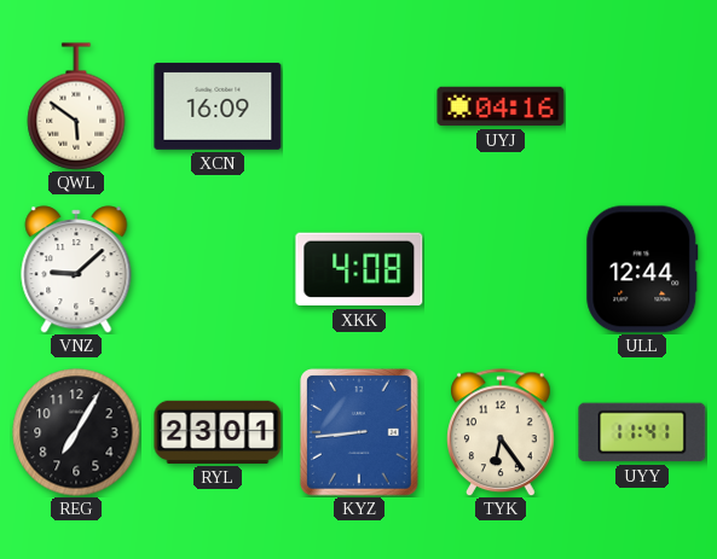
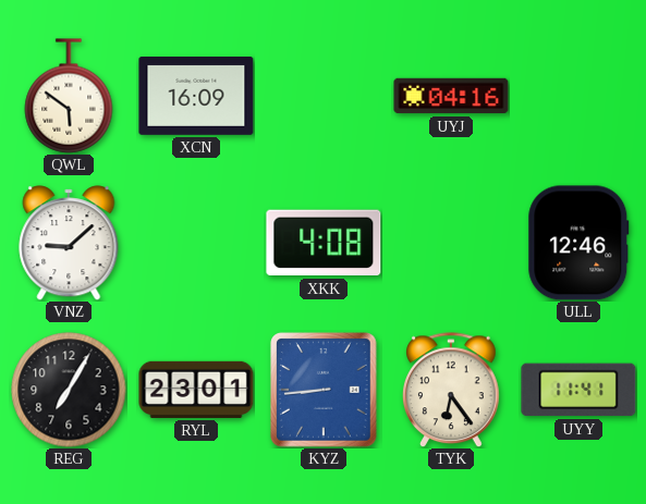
ULL: 12:44 -> 12:46 (578, 243)
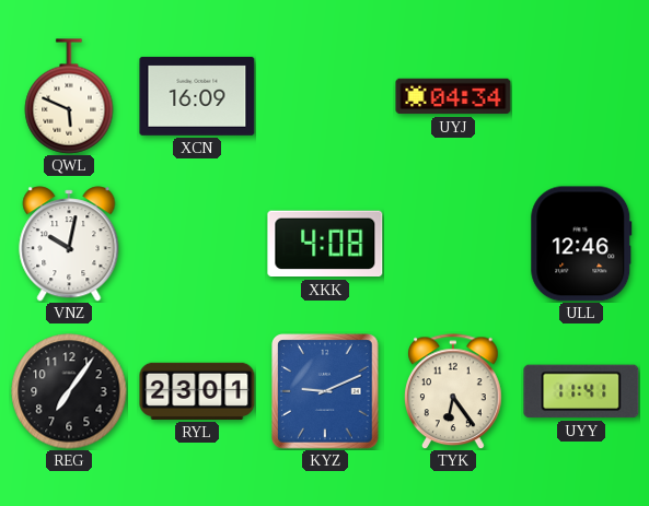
QWL: 5:51 -> 5:49 (69, 96)
UYJ: 04:16 -> 04:34 (453, 96)
VNZ: 9:08 -> 10:02 (69, 244)
REG: 7:05 -> 7:06 (69, 391)
KYZ: 8:44 -> 9:11 (325, 391)
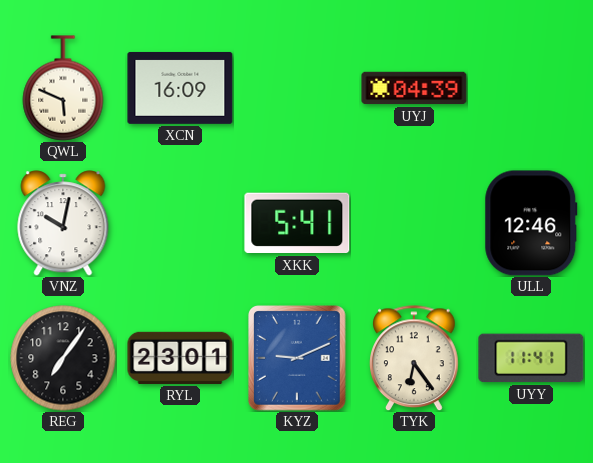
UYJ: 04:34 -> 04:39 (414, 88)
XKK: 4:08 -> 5:41 (297, 223)
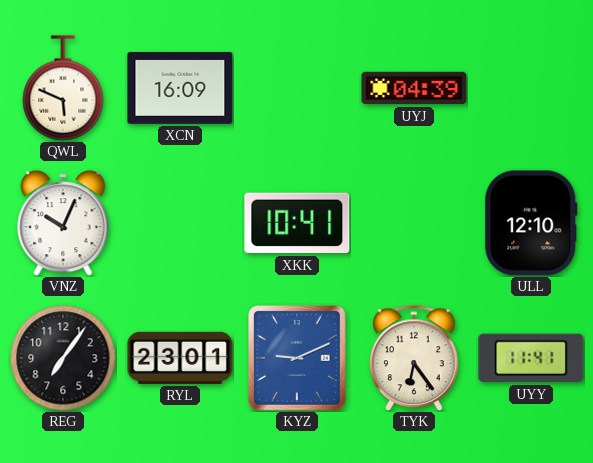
VNZ: 10:02 -> 10:04 (63, 223)
XKK: 5:41 -> 10:41 (297, 223)
ULL: 12:46 -> 12:10 (531, 223)
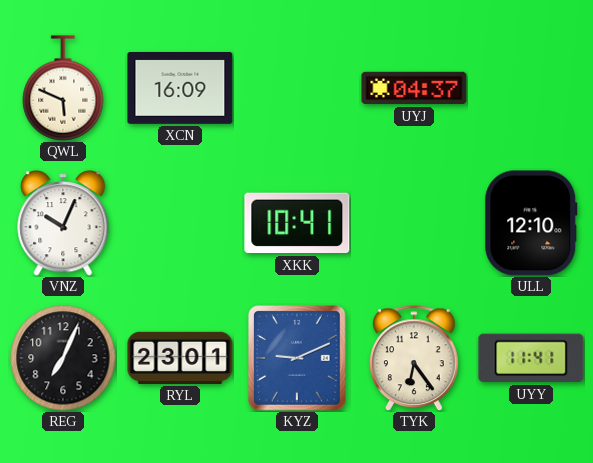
UYJ: 04:39 -> 04:37 (414, 88)
REG: 7:06 -> 7:04 (63, 358)
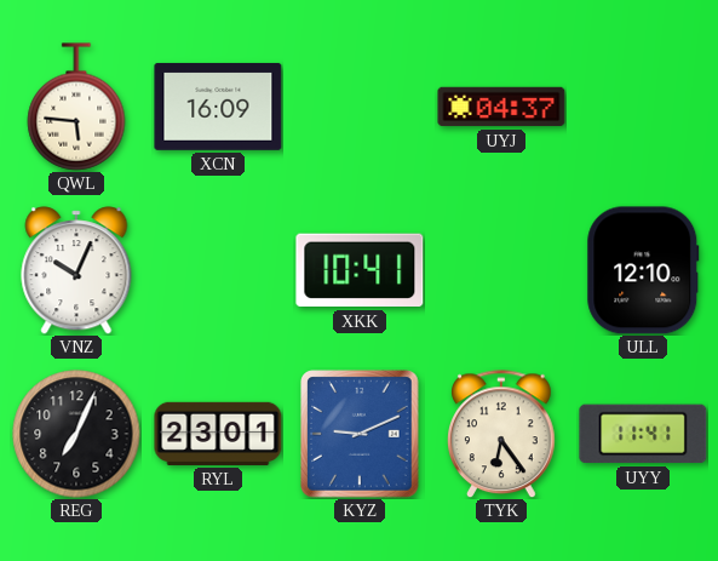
QWL: 5:49 -> 5:46 (76, 107)
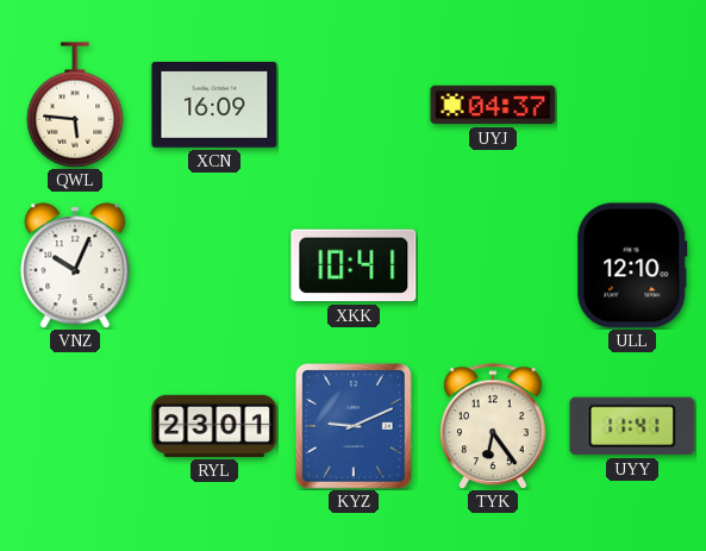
REG: 7:04 -> none (76, 434)
